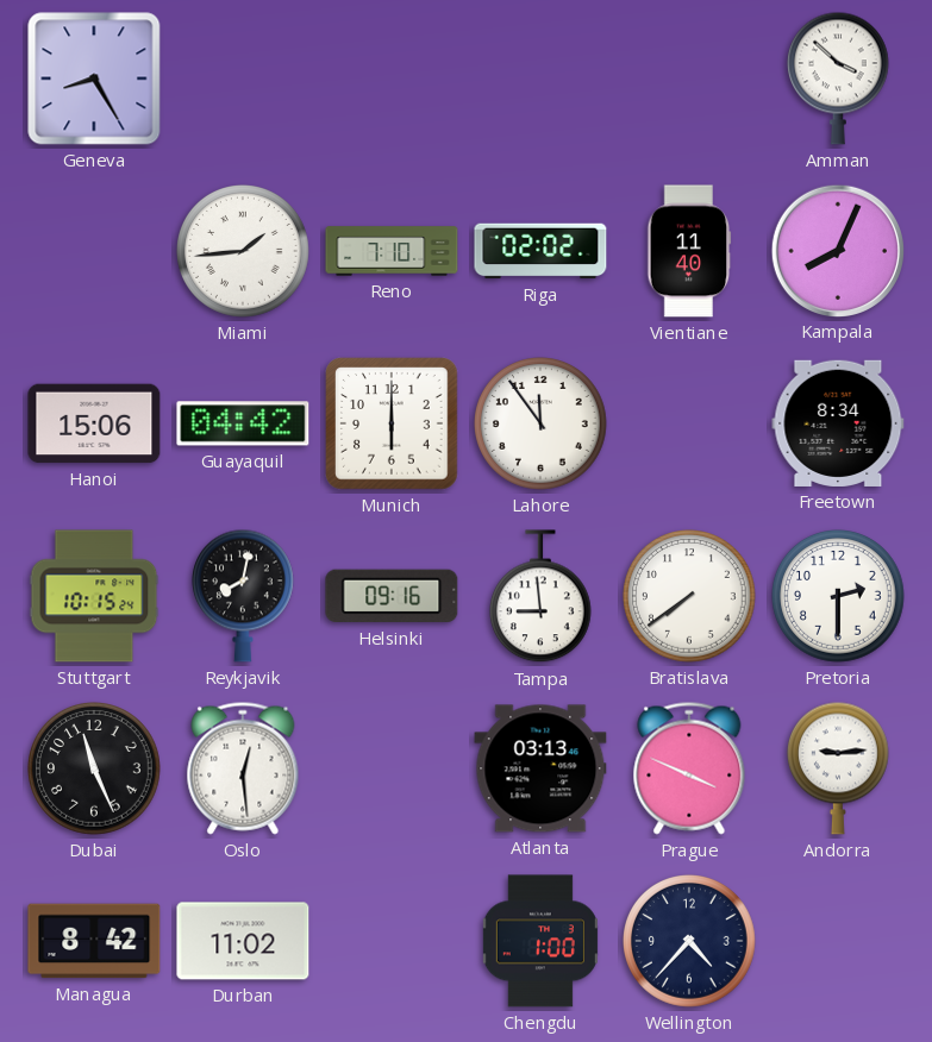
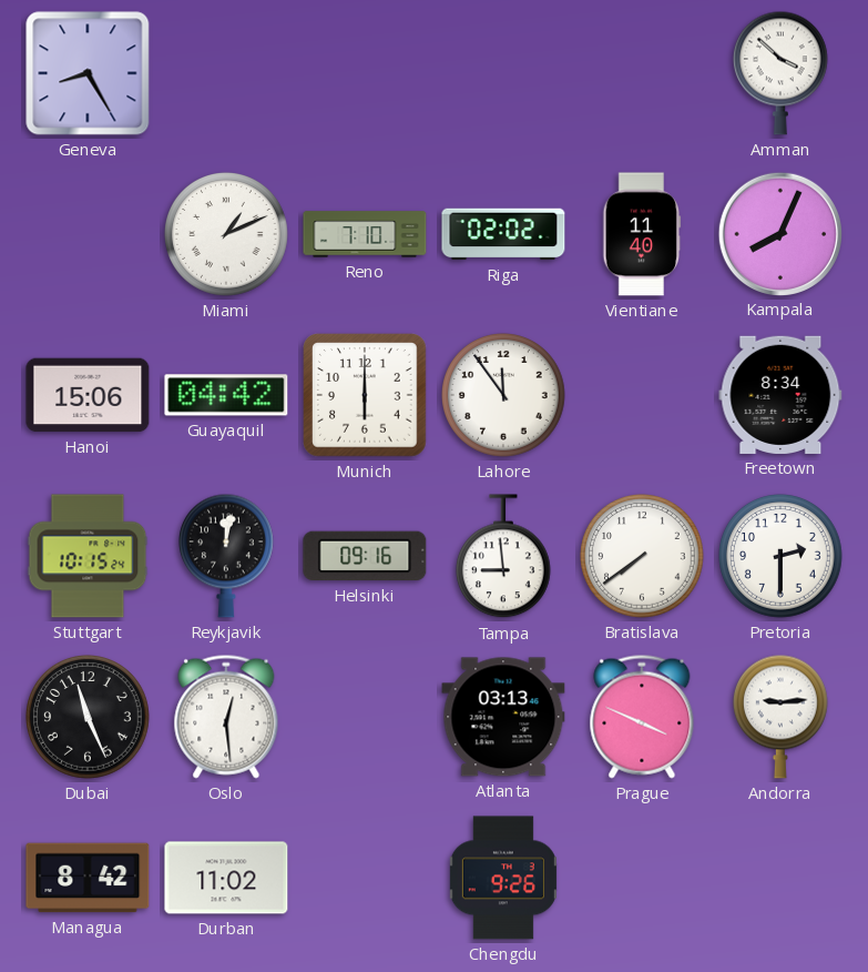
Miami: 1:44 -> 1:11 (227, 235)
Reykjavik: 8:02 -> 12:02 (226, 556)
Chengdu: 1:00 -> 9:26 (503, 878)
Wellington: 4:37 -> none (690, 942)
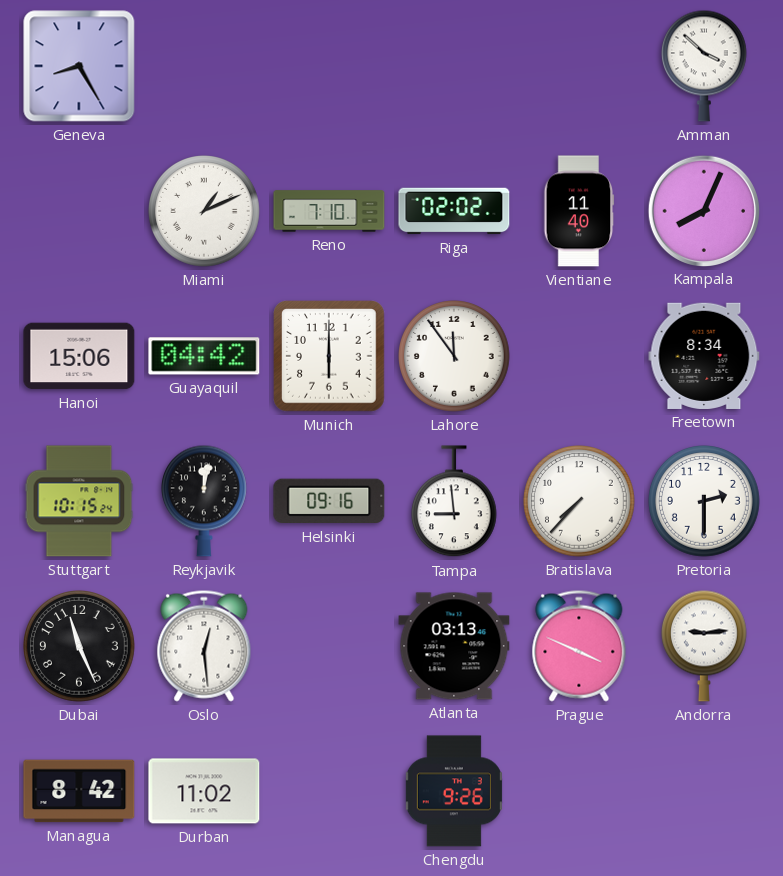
Bratislava: 7:39 -> 7:37 (580, 502)
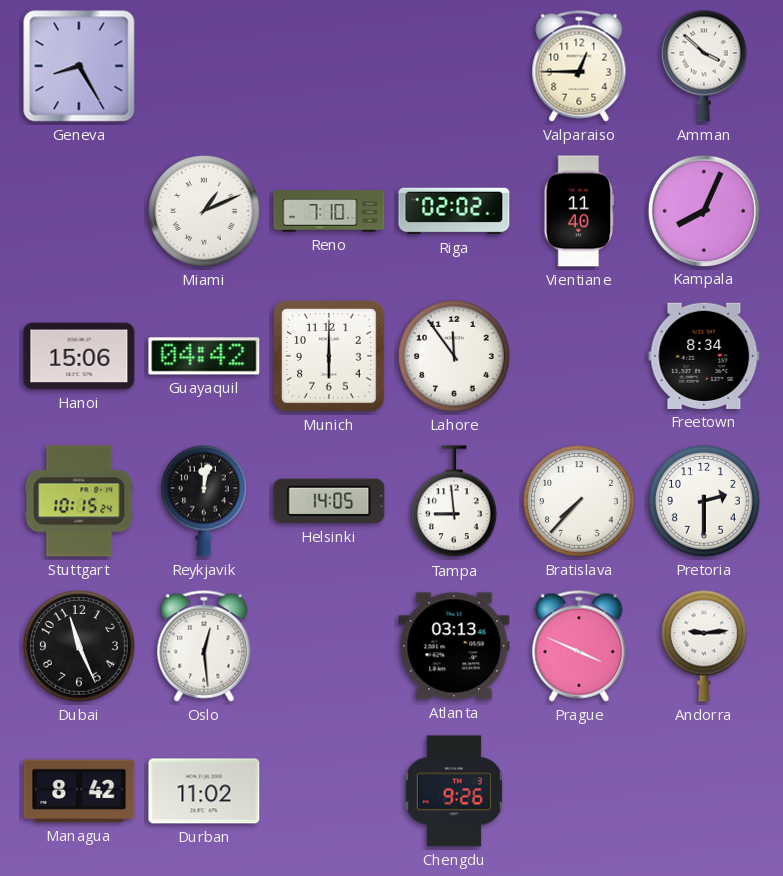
Valparaiso: none -> 12:45 (579, 66)
Helsinki: 09:16 -> 14:05 (329, 501)
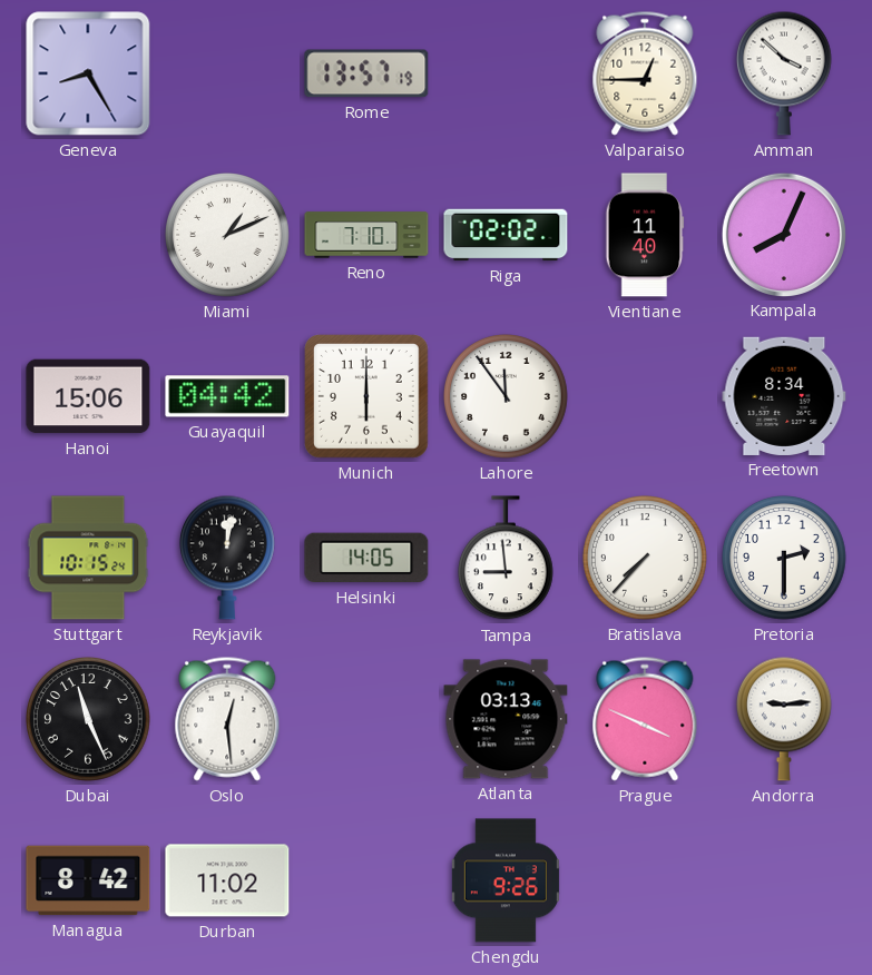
Rome: none -> 13:57 (366, 73)
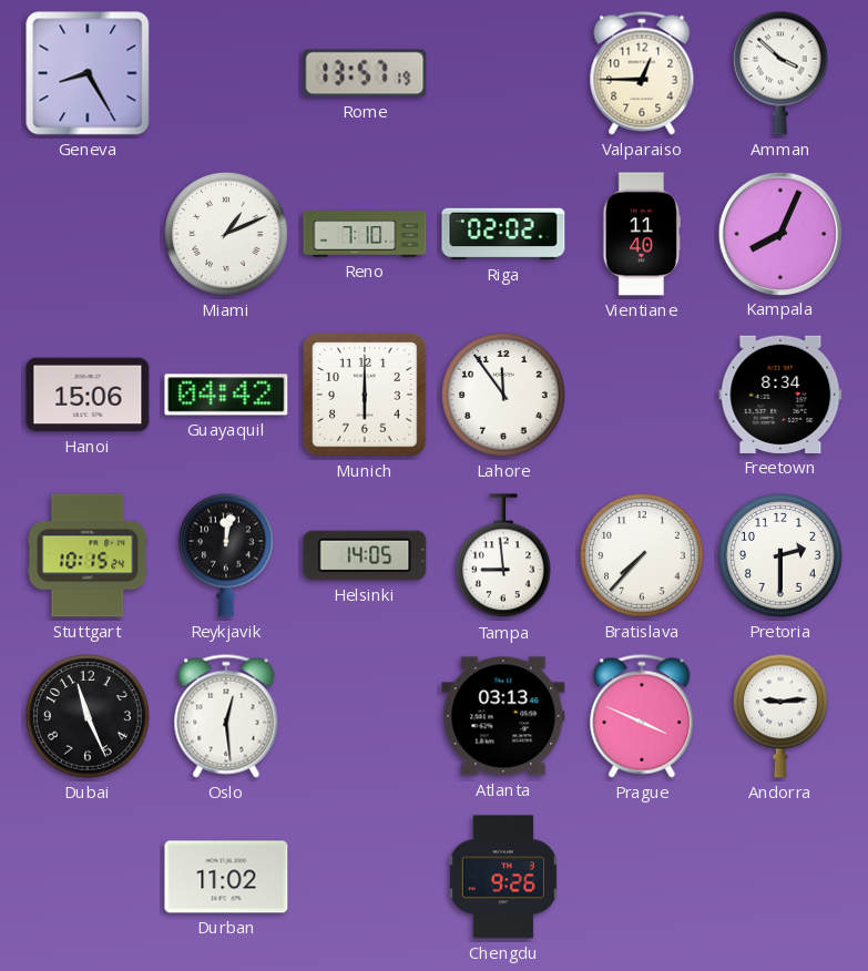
Managua: 8:42 -> none (88, 880)
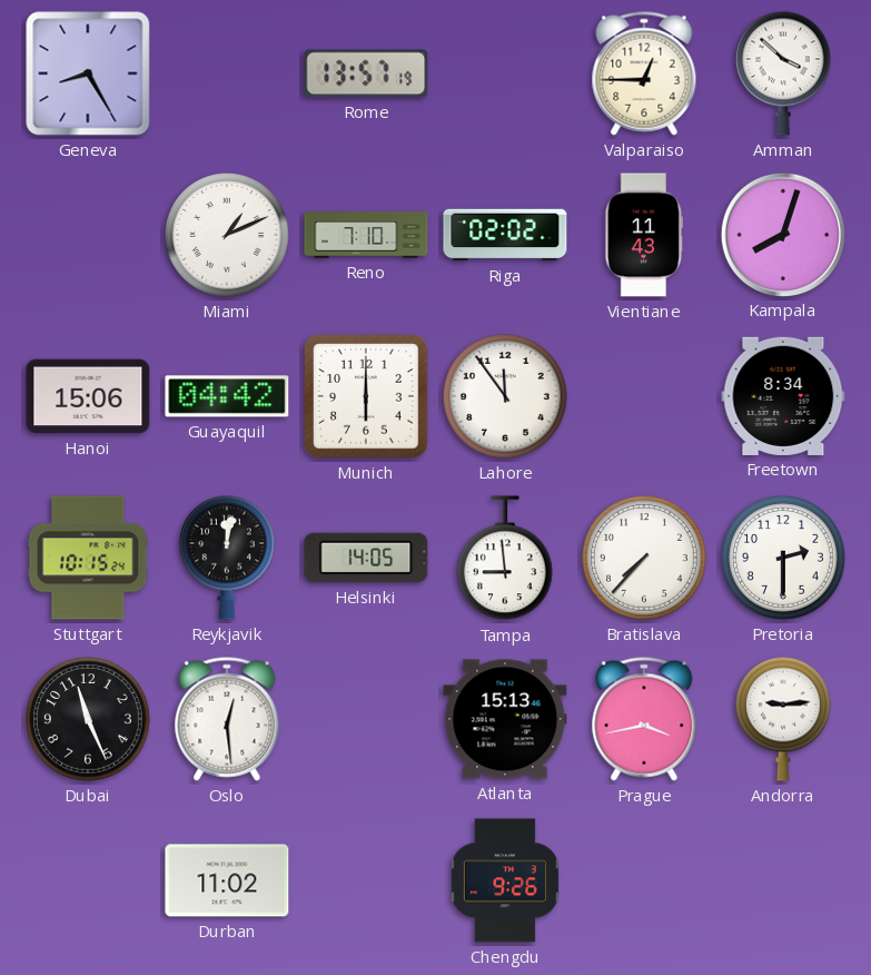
Vientiane: 11:40 -> 11:43 (644, 235)
Kampala: 8:04 -> 8:03 (782, 234)
Atlanta: 03:13 -> 15:13 (505, 719)
Prague: 3:49 -> 3:43 (644, 719)
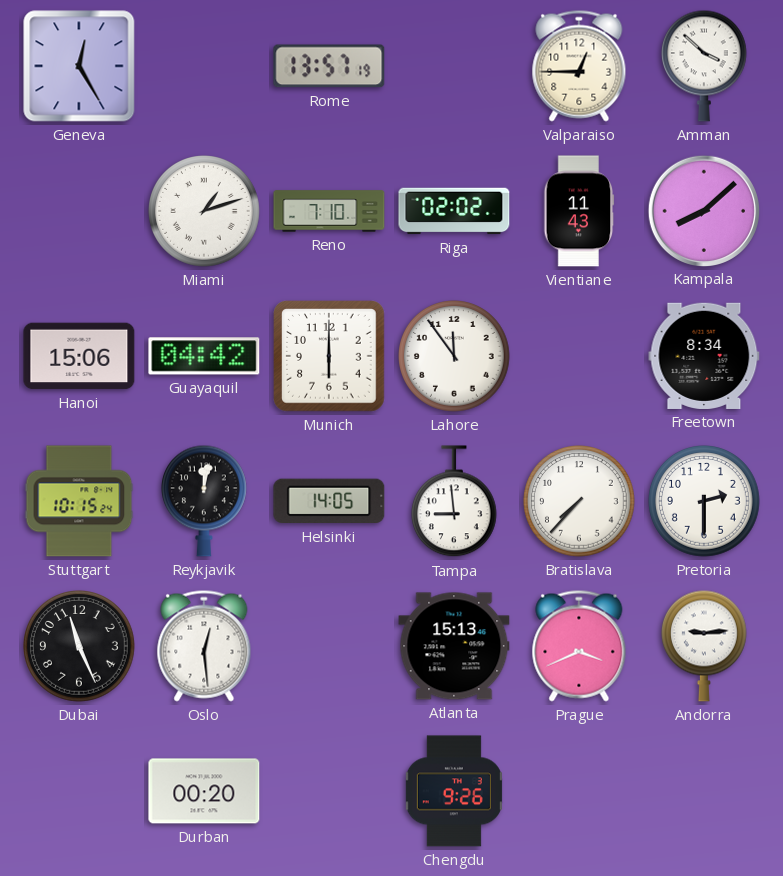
Geneva: 8:25 -> 12:25 (79, 66)
Miami: 1:11 -> 1:12 (205, 212)
Kampala: 8:03 -> 8:08 (703, 210)
Prague: 3:43 -> 3:41 (579, 646)
Durban: 11:02 -> 00:20 (204, 791)
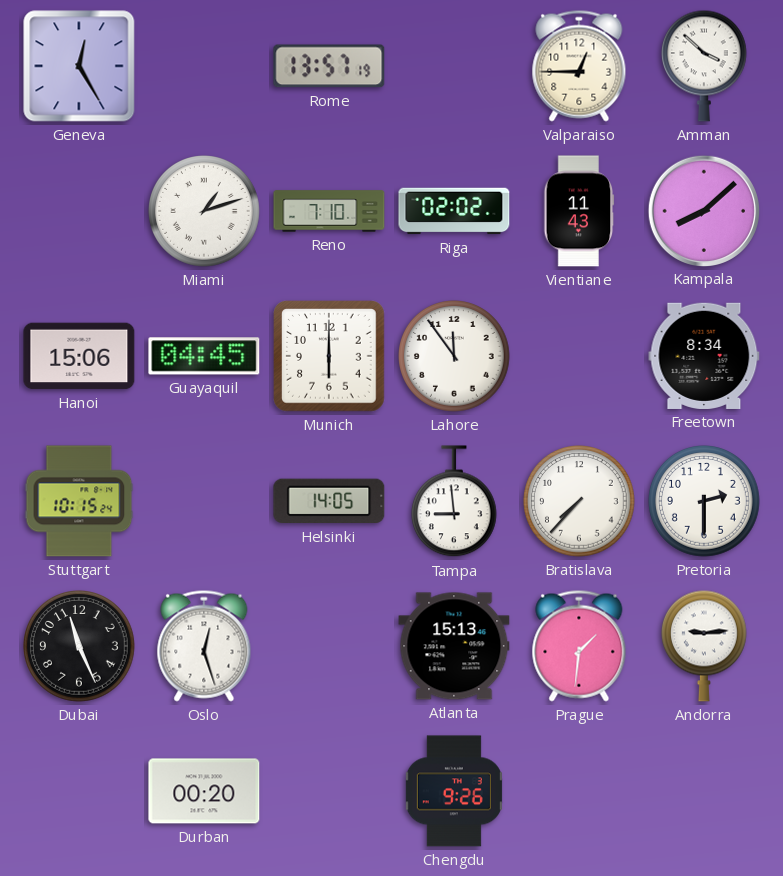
Guayaquil: 04:42 -> 04:45 (204, 356)
Reykjavik: 12:02 -> none (204, 501)
Oslo: 12:29 -> 12:27 (204, 646)
Prague: 3:41 -> 1:31 (579, 646)
